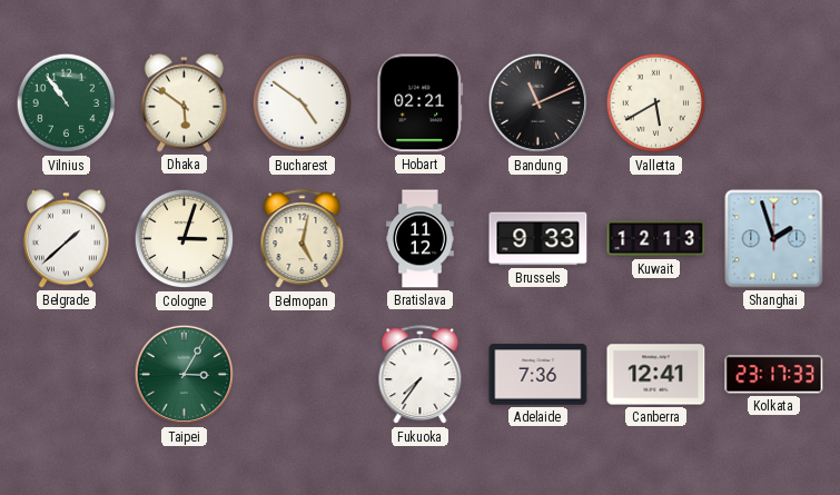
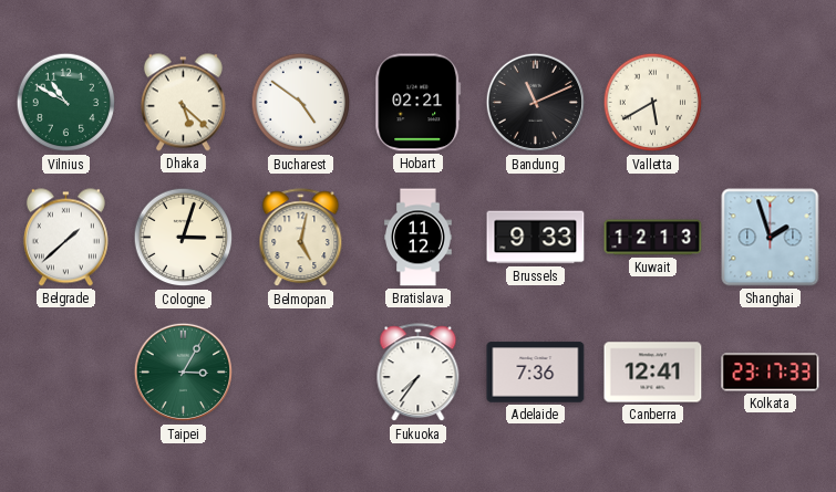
Vilnius: 10:54 -> 10:50 (66, 103)
Dhaka: 5:51 -> 5:22 (183, 103)
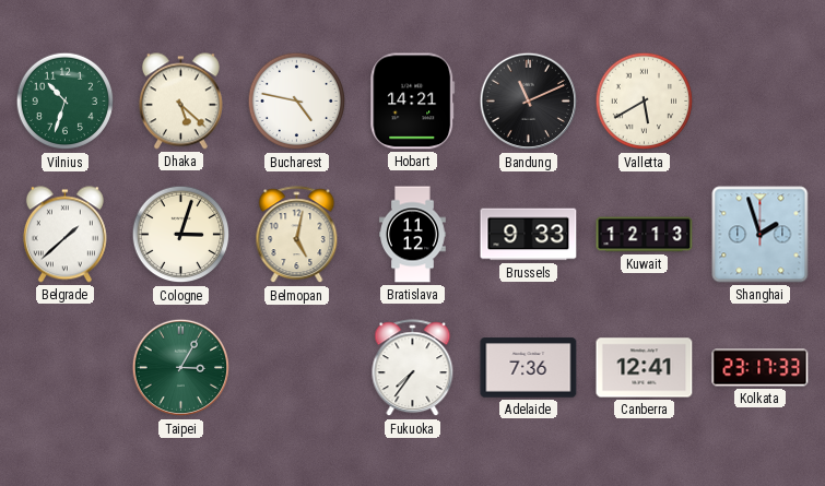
Vilnius: 10:50 -> 10:33 (66, 102)
Bucharest: 4:51 -> 4:47 (297, 102)
Hobart: 02:21 -> 14:21 (413, 102)
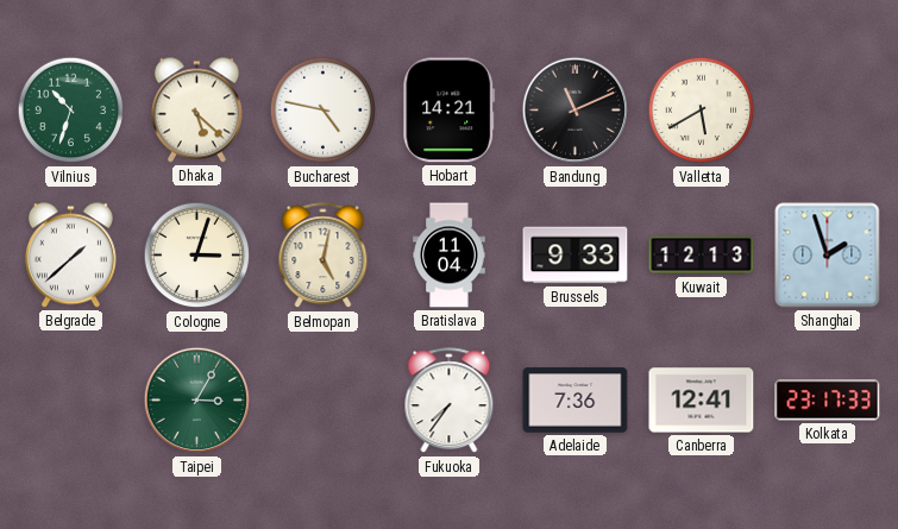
Bratislava: 11:12 -> 11:04 (450, 256)
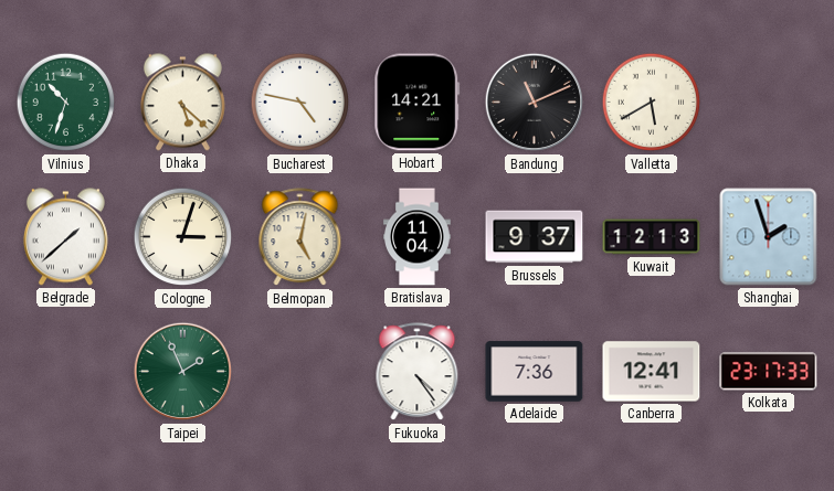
Brussels: 9:33 -> 9:37 (535, 237)
Taipei: 3:05 -> 1:56 (183, 372)
Fukuoka: 7:36 -> 4:24 (418, 372)
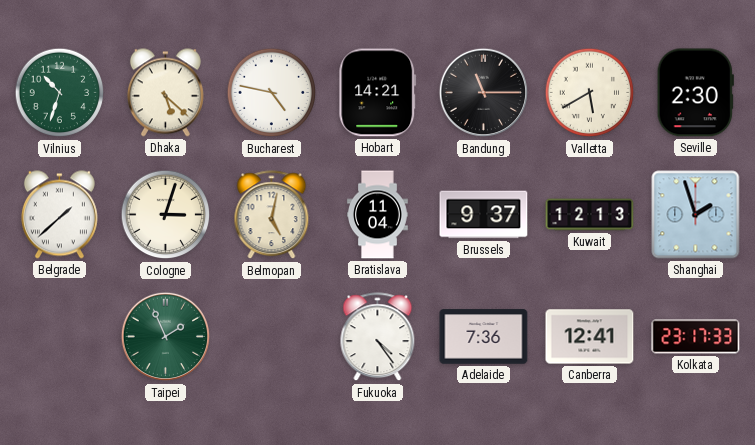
Bandung: 11:11 -> 11:15 (484, 93)
Seville: none -> 2:30 (695, 93)
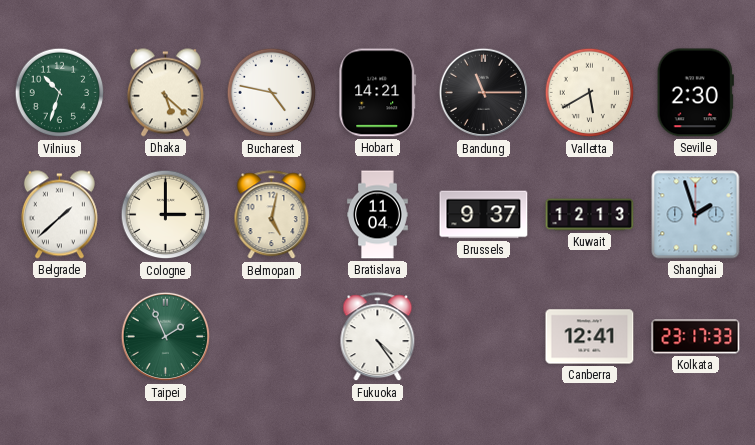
Cologne: 3:03 -> 3:00 (166, 215)
Adelaide: 7:36 -> none (484, 337)
